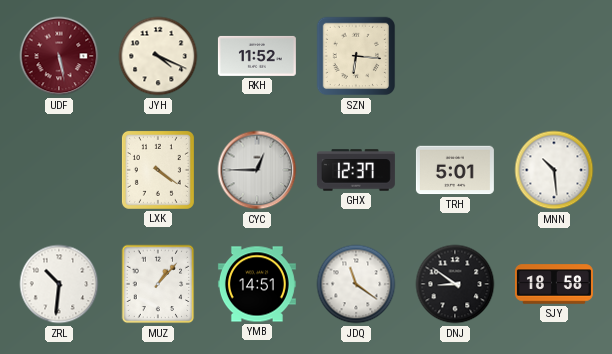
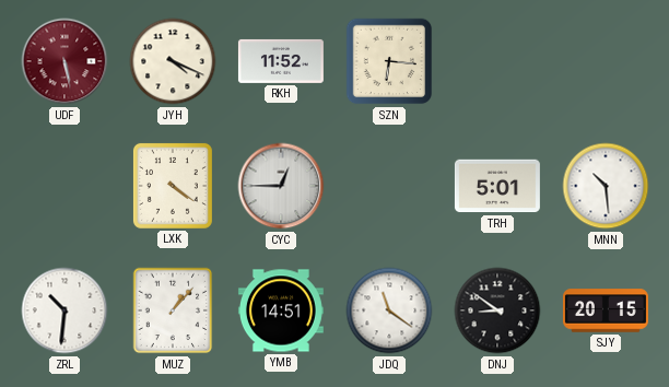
GHX: 12:37 -> none (356, 170)
SJY: 18:58 -> 20:15 (606, 310)
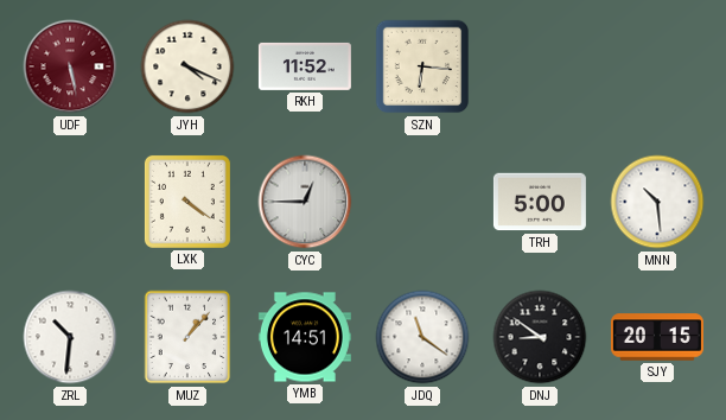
TRH: 5:01 -> 5:00 (540, 202)
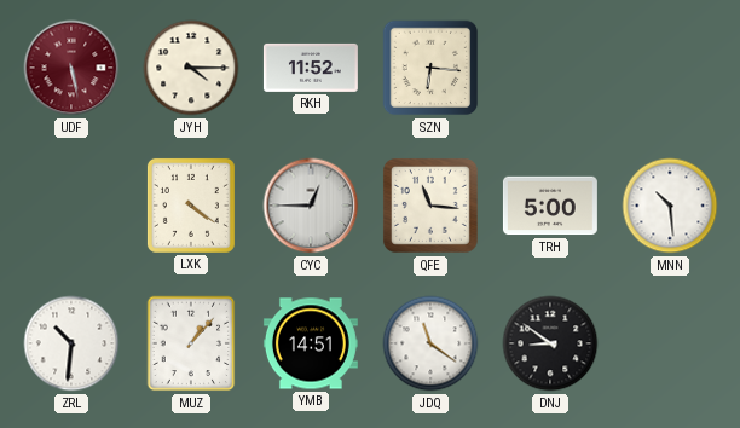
JYH: 4:19 -> 4:15 (191, 68)
QFE: none -> 11:16 (430, 207)
SJY: 20:15 -> none (657, 337)
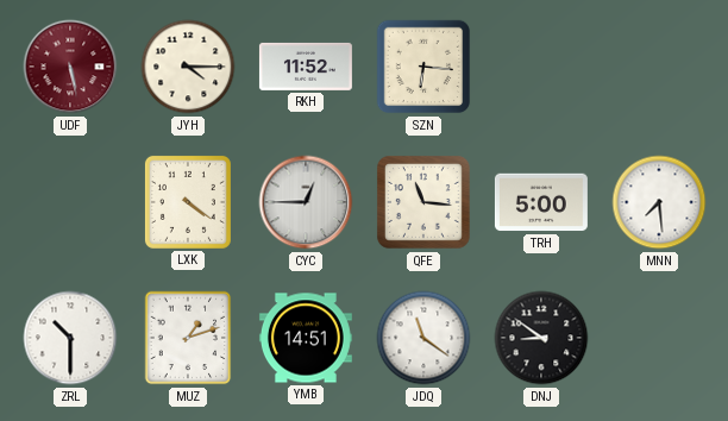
MNN: 10:29 -> 7:29 (659, 202)
ZRL: 10:31 -> 10:30 (70, 338)
MUZ: 1:07 -> 1:12 (188, 338)
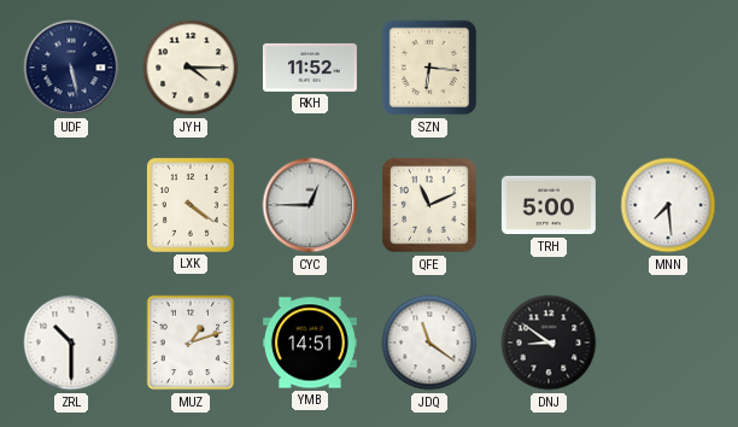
UDF dial: burgundy -> navy (71, 68)
QFE: 11:16 -> 11:11 (429, 206)
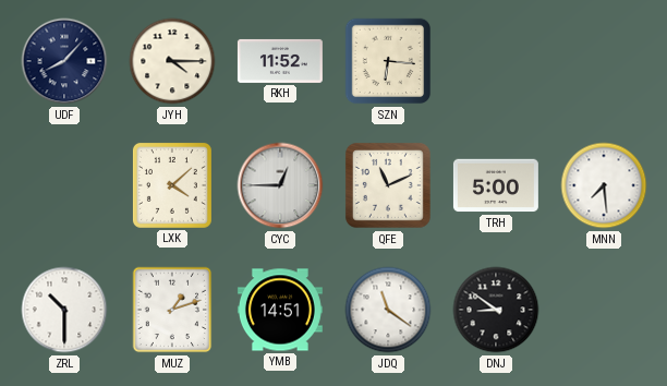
UDF: 5:28 -> 8:07 (64, 61)
LXK: 4:21 -> 4:08 (172, 185)
